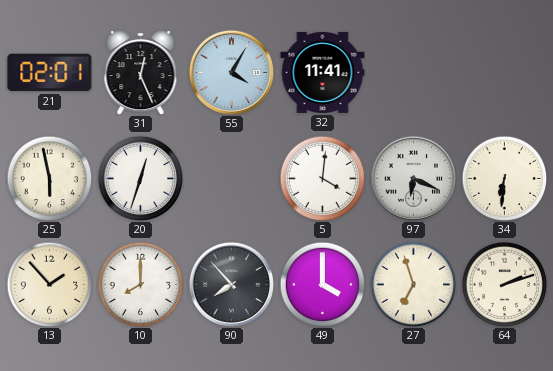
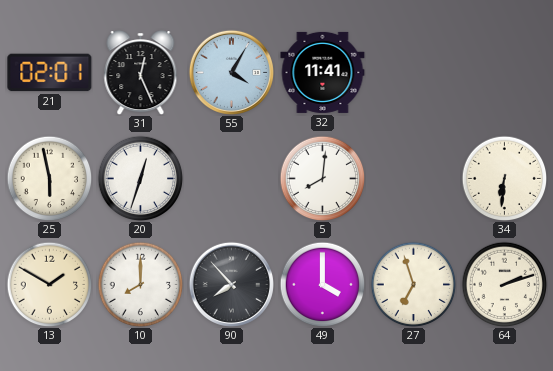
5: 4:01 -> 8:01 (322, 178)
97: 6:19 -> none (413, 178)
13: 1:53 -> 1:50 (49, 284)
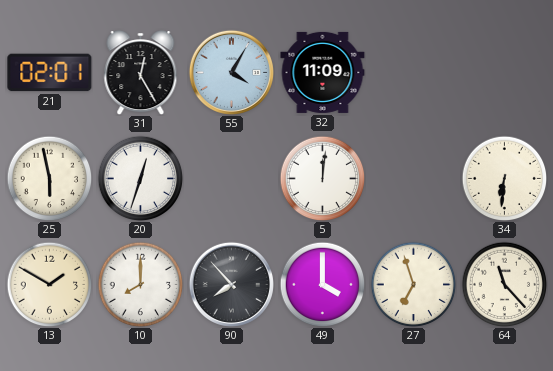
31: 12:26 -> 12:25 (141, 73)
32: 11:41 -> 11:09 (323, 72)
5: 8:01 -> 12:01 (322, 178)
64: 2:12 -> 11:23 (504, 284)
